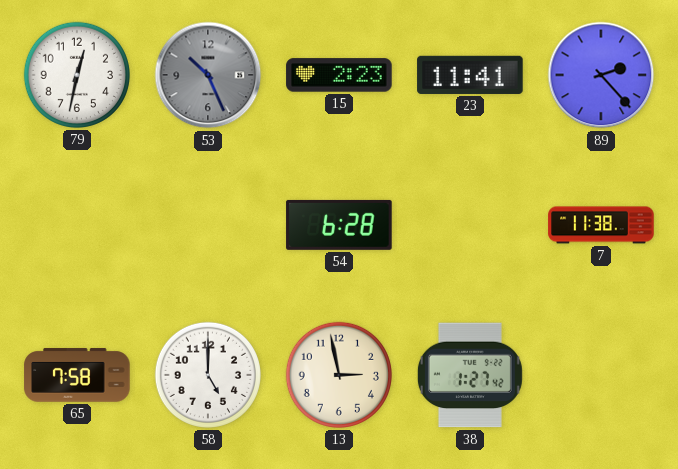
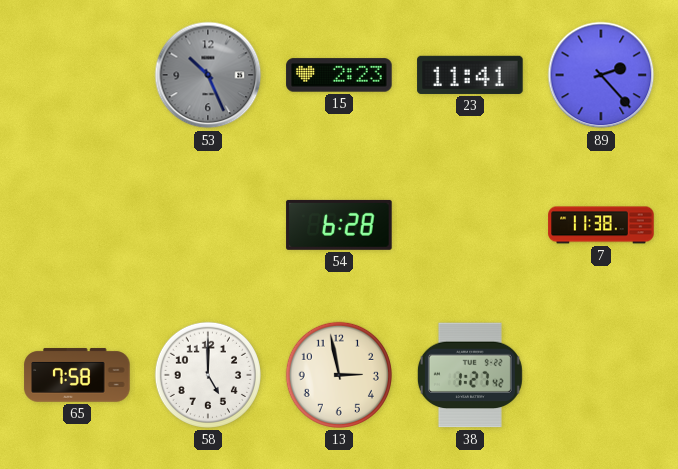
79: 12:32 -> none (77, 75)
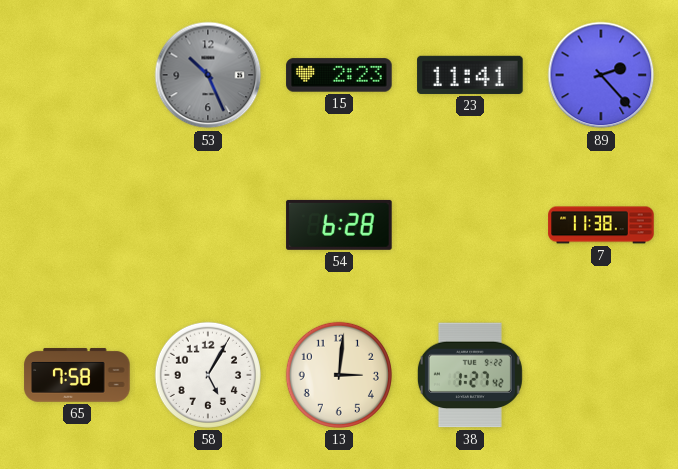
58: 5:00 -> 5:05 (208, 375)
13: 2:58 -> 3:01 (339, 375)
